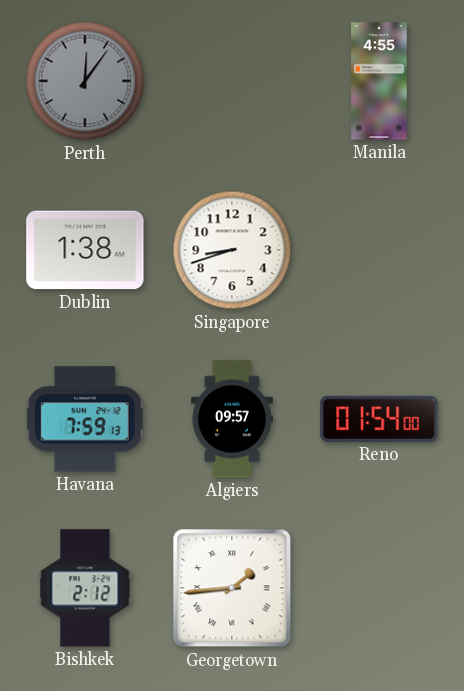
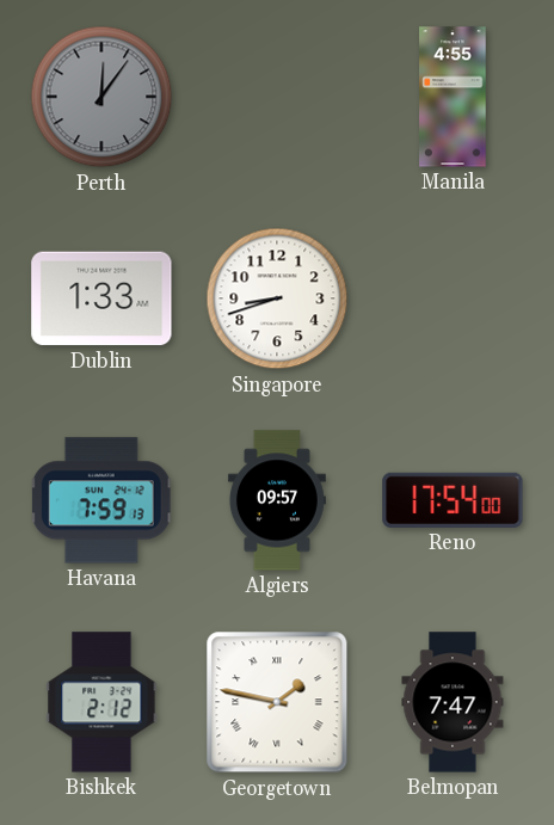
Dublin: 1:38 -> 1:33 (101, 298)
Reno: 01:54 -> 17:54 (453, 500)
Georgetown: 1:44 -> 1:47 (277, 702)
Belmopan: none -> 7:47 (453, 702)
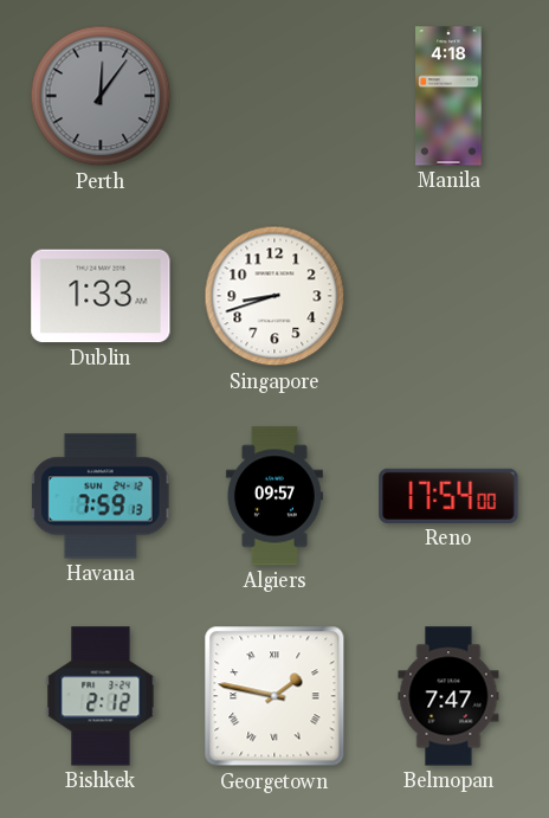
Manila: 4:55 -> 4:18 (448, 96)
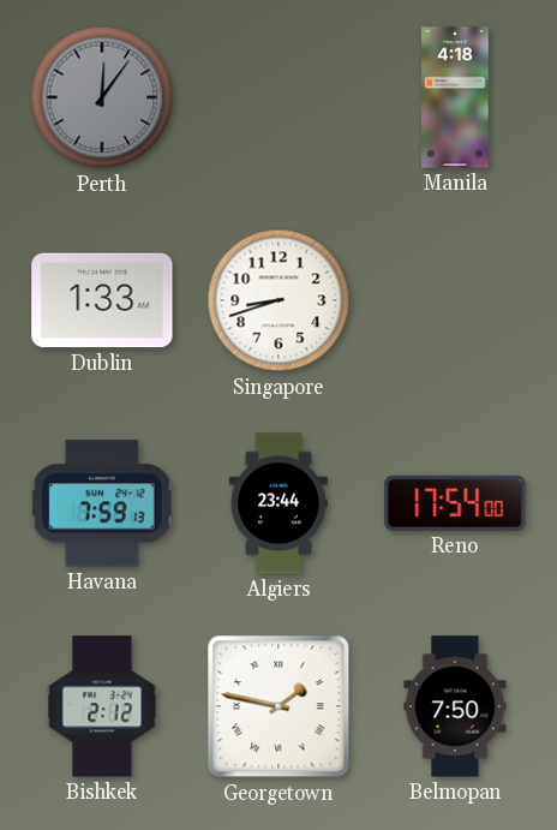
Algiers: 09:57 -> 23:44 (278, 503)
Belmopan: 7:47 -> 7:50 (455, 706)
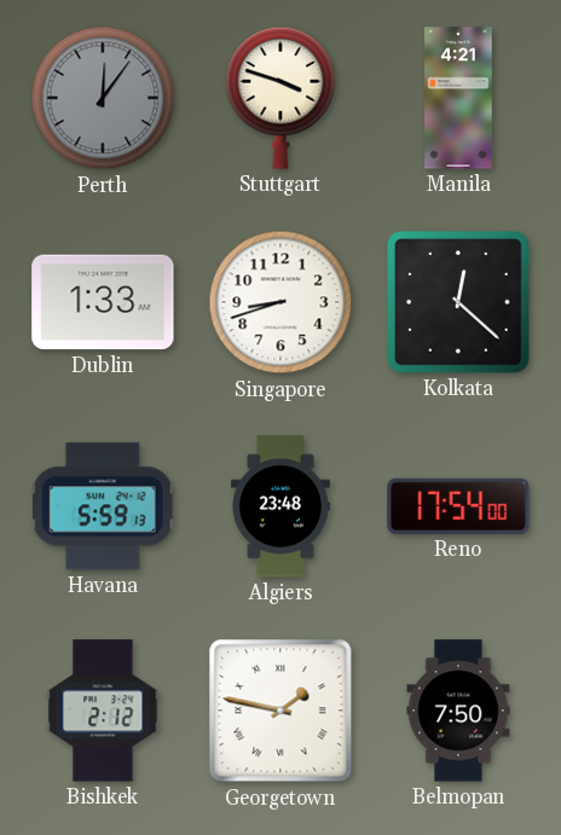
Stuttgart: none -> 3:48 (280, 98)
Manila: 4:18 -> 4:21 (458, 98)
Kolkata: none -> 12:22 (459, 303)
Havana: 7:59 -> 5:59 (103, 506)
Algiers: 23:44 -> 23:48 (280, 506)
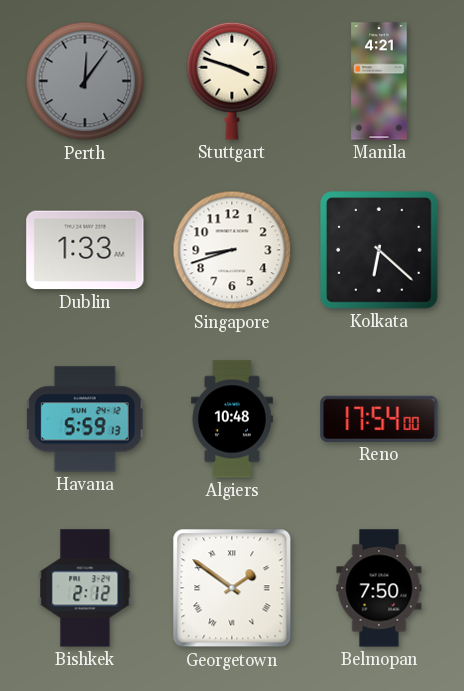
Kolkata: 12:22 -> 6:22 (380, 251)
Algiers: 23:48 -> 10:48 (232, 419)
Georgetown: 1:47 -> 1:51 (232, 588)
